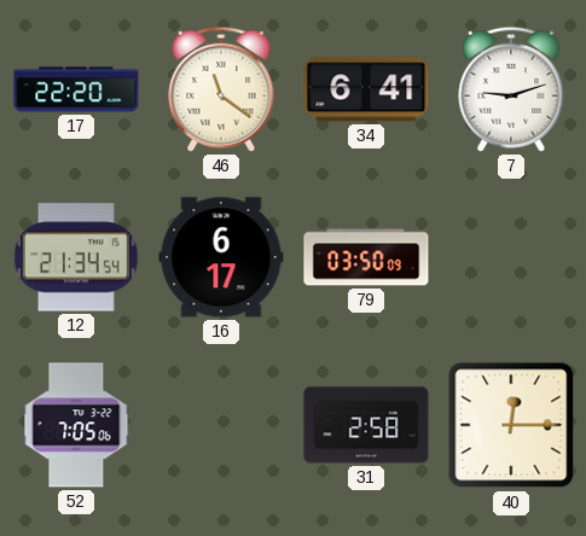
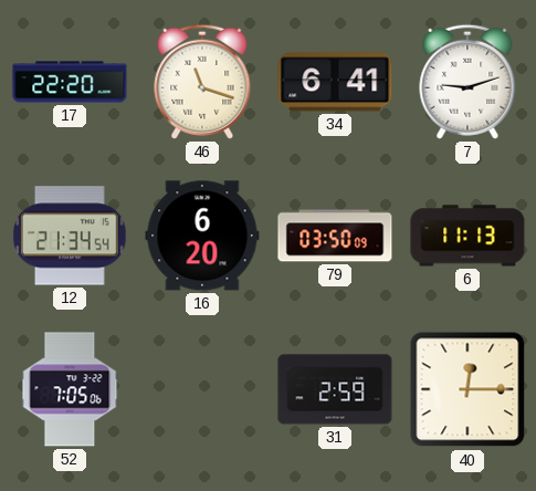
46: 11:21 -> 11:18 (202, 82)
16: 6:17 -> 6:20 (202, 236)
6: none -> 11:13 (467, 236)
31: 2:58 -> 2:59 (335, 389)
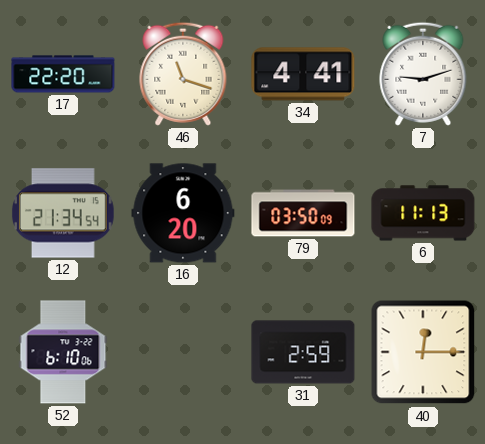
34: 6:41 -> 4:41 (303, 74)
52: 7:05 -> 6:10 (63, 352)
